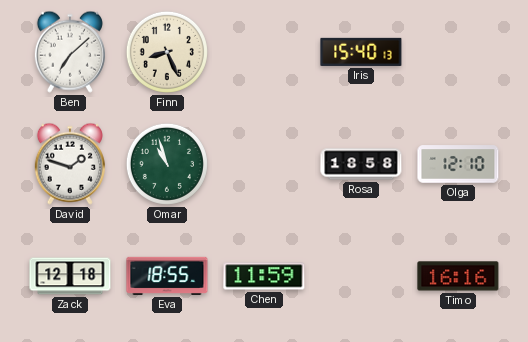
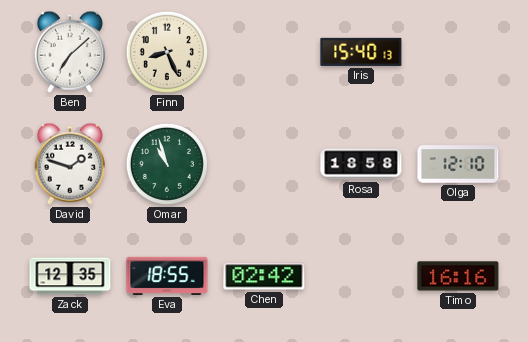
Zack: 12:18 -> 12:35 (70, 276)
Chen: 11:59 -> 02:42 (264, 276)
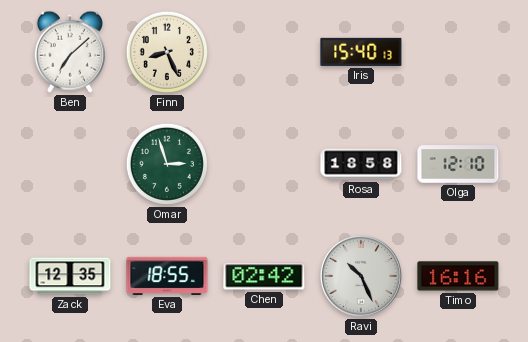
David: 1:48 -> none (70, 164)
Omar: 10:57 -> 2:57 (167, 164)
Ravi: none -> 10:26 (361, 276)
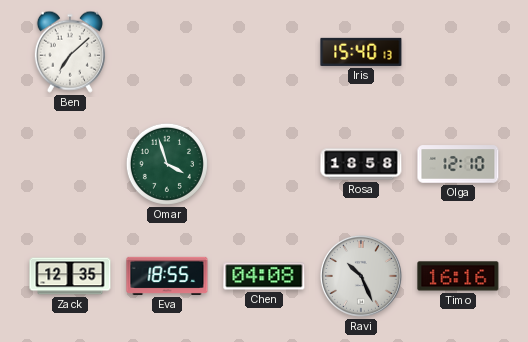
Finn: 8:26 -> none (167, 52)
Omar: 2:57 -> 3:57 (167, 164)
Chen: 02:42 -> 04:08 (264, 276)
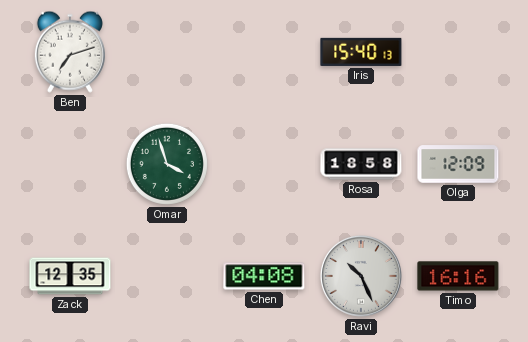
Ben: 7:08 -> 7:12 (70, 52)
Olga: 12:10 -> 12:09 (458, 164)
Eva: 18:55 -> none (167, 276)
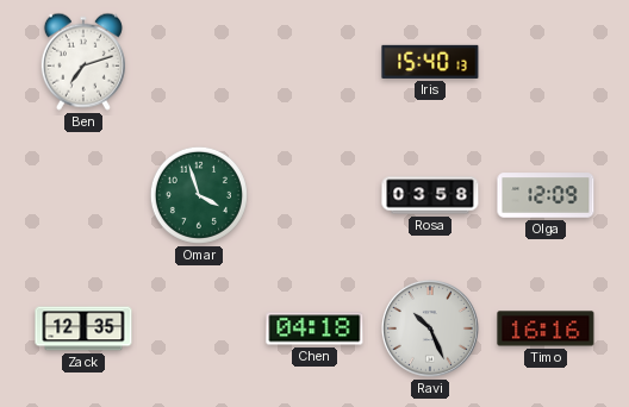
Rosa: 18:58 -> 03:58 (430, 195)
Chen: 04:08 -> 04:18 (314, 328)
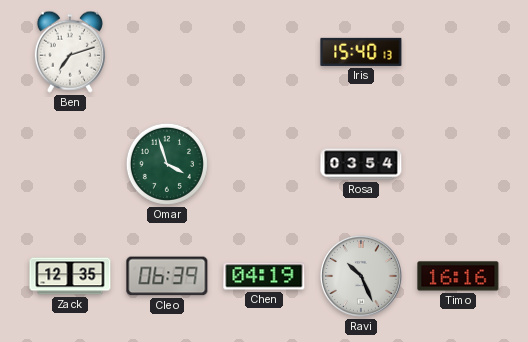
Rosa: 03:58 -> 03:54 (361, 164)
Olga: 12:09 -> none (546, 195)
Cleo: none -> 06:39 (167, 276)
Chen: 04:18 -> 04:19 (264, 276)
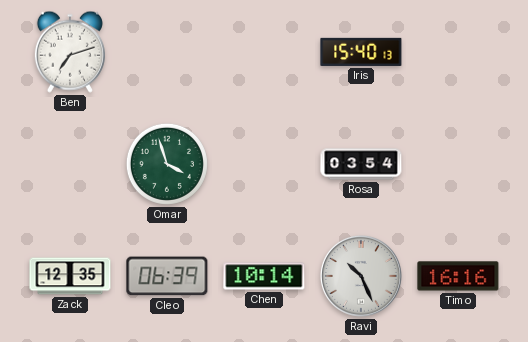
Chen: 04:19 -> 10:14 (264, 276)
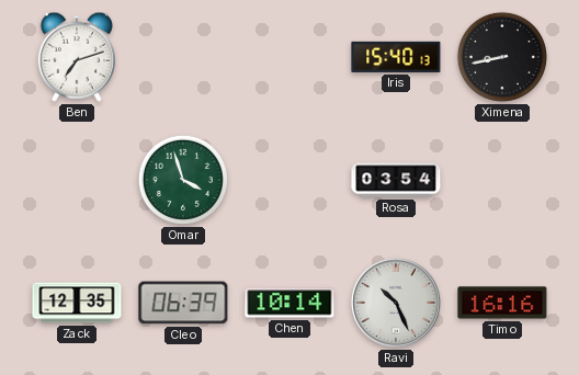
Ximena: none -> 8:43 (502, 57)
